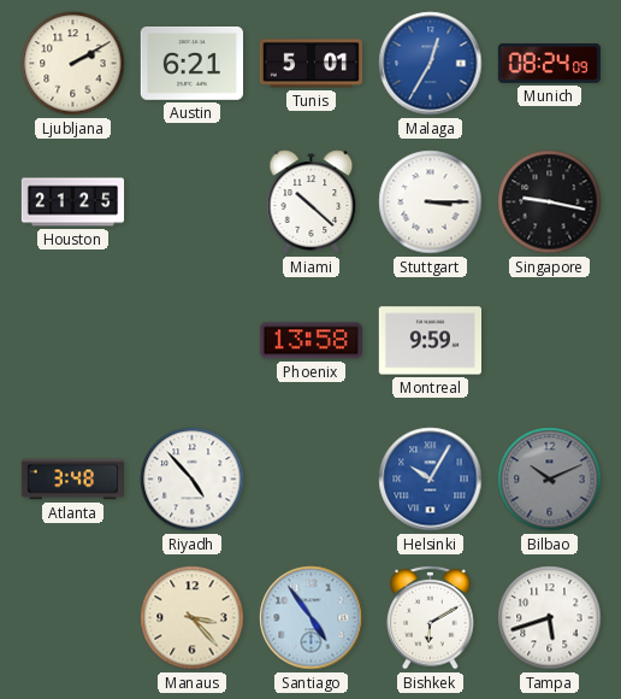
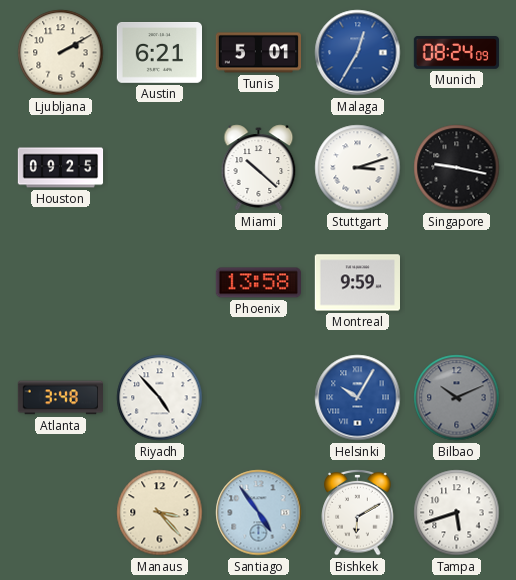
Houston: 21:25 -> 09:25 (61, 168)
Stuttgart: 3:15 -> 3:12 (358, 168)
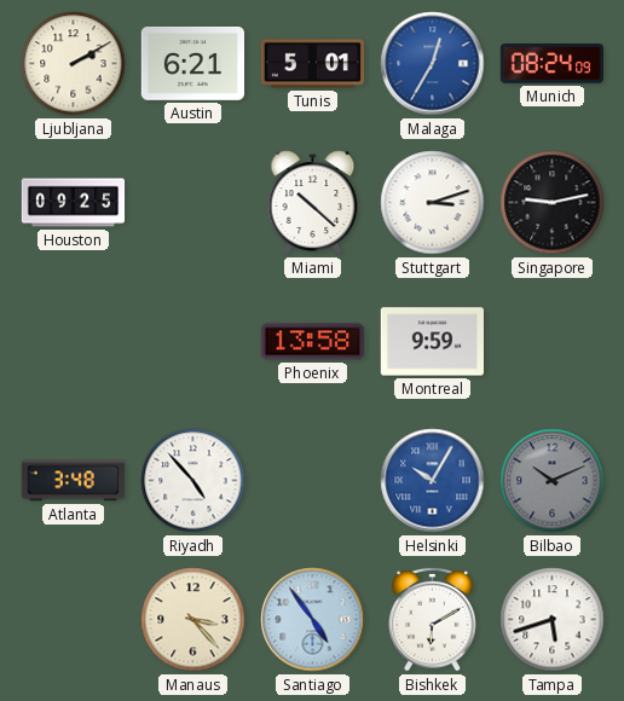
Singapore: 9:17 -> 9:13 (553, 203)
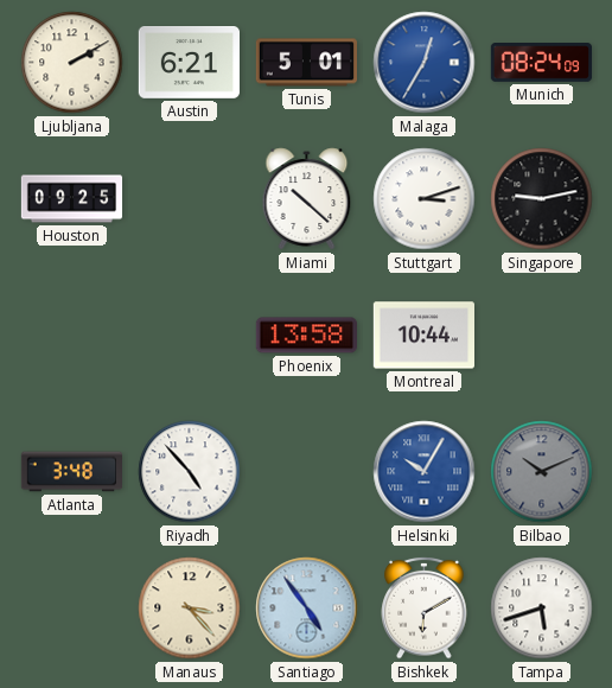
Montreal: 9:59 -> 10:44 (423, 336)
